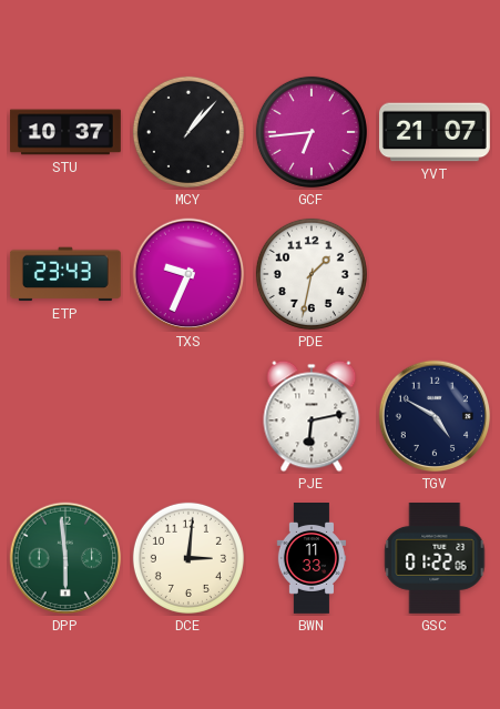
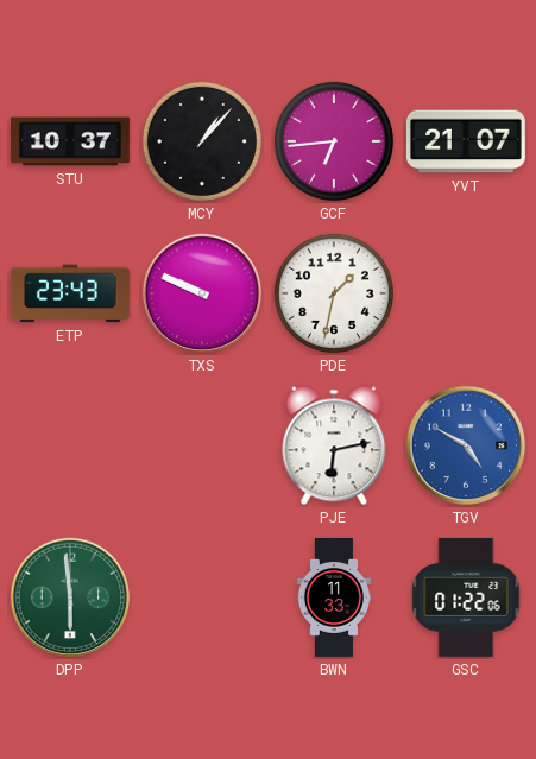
TXS: 9:34 -> 9:49 (202, 293)
TGV dial: navy -> blue (466, 445)
DCE: 3:01 -> none (188, 558)
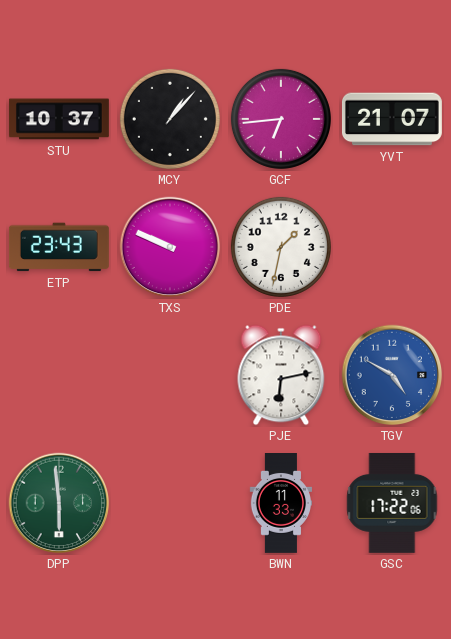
GSC: 01:22 -> 17:22 (392, 503)
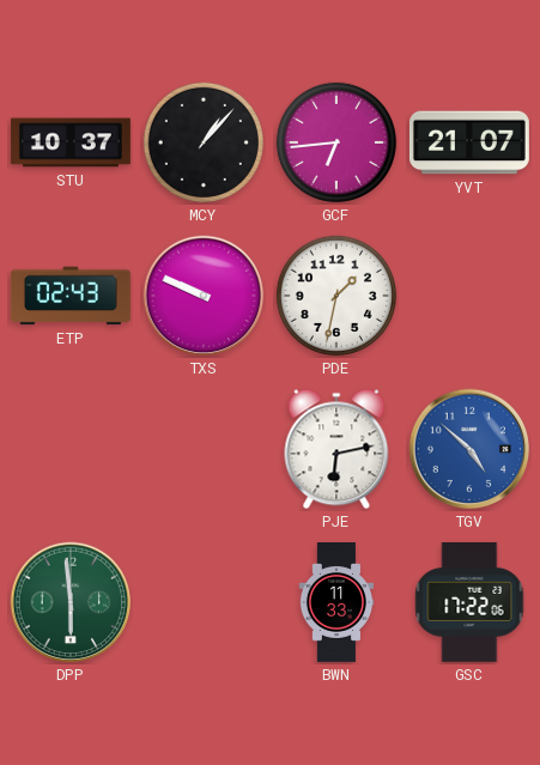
ETP: 23:43 -> 02:43 (71, 296)
TGV: 4:50 -> 4:52 (469, 449)
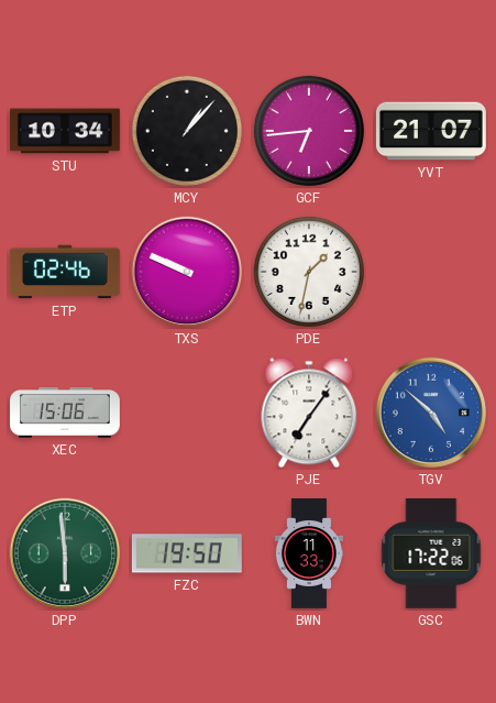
STU: 10:37 -> 10:34 (65, 131)
ETP: 02:43 -> 02:46 (65, 272)
XEC: none -> 15:06 (66, 413)
PJE: 6:13 -> 7:06 (309, 413)
FZC: none -> 19:50 (187, 553)
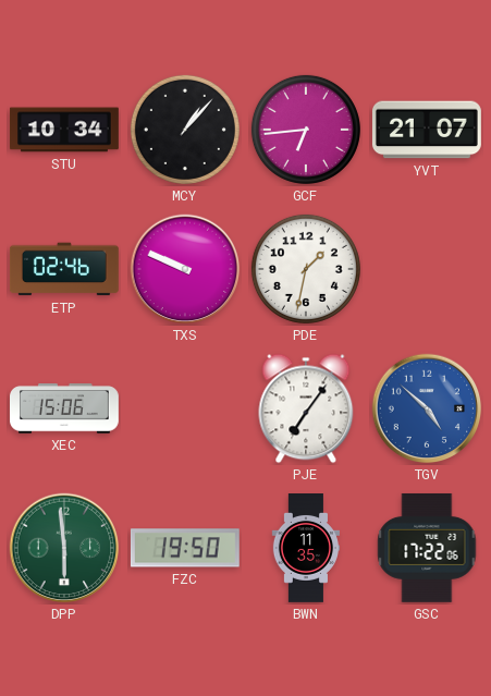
BWN: 11:33 -> 11:35 (305, 549)
